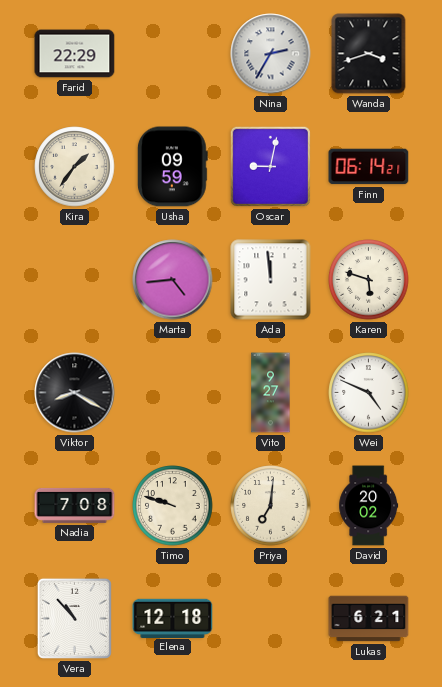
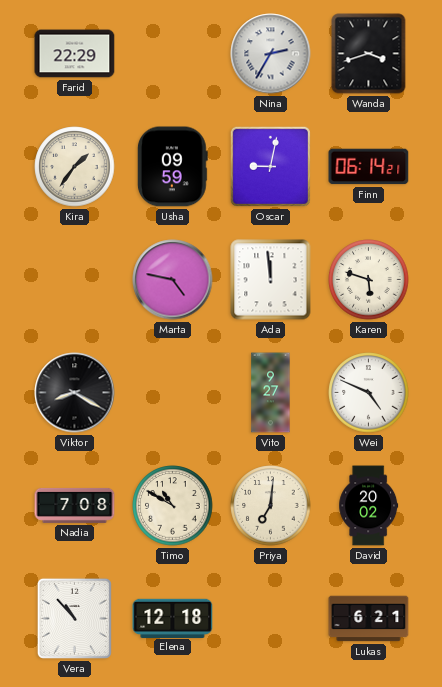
Marta: 4:44 -> 4:47 (173, 280)
Timo: 9:48 -> 10:50 (173, 506)
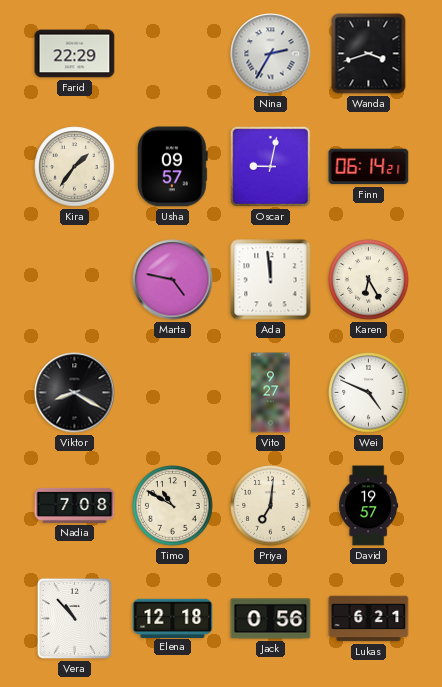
Usha: 09:59 -> 09:57 (172, 167)
Karen: 5:48 -> 6:25 (369, 280)
David: 20:02 -> 19:57 (369, 506)
Jack: none -> 0:56 (271, 619)
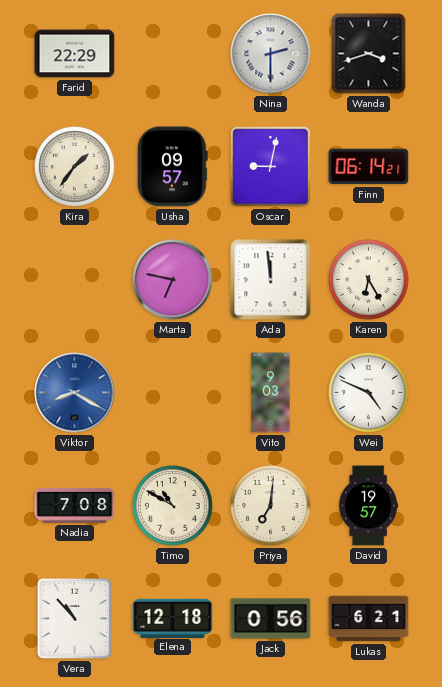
Nina: 2:35 -> 2:30 (271, 54)
Marta: 4:47 -> 6:47 (173, 280)
Viktor dial: black -> blue (75, 393)
Vito: 9:27 -> 9:03 (271, 393)
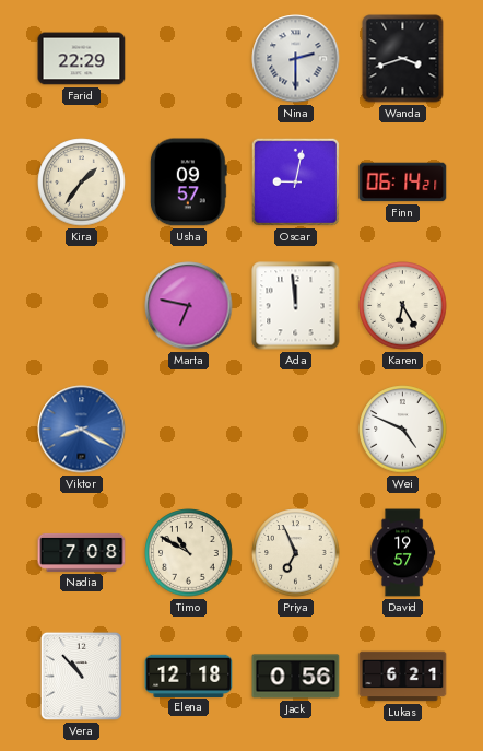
Vito: 9:03 -> none (271, 393)
Priya: 7:01 -> 6:56 (296, 553)
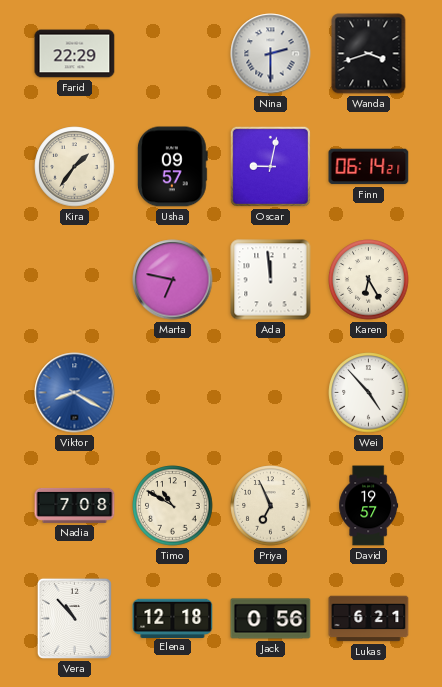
Wei: 4:49 -> 4:53 (369, 393)
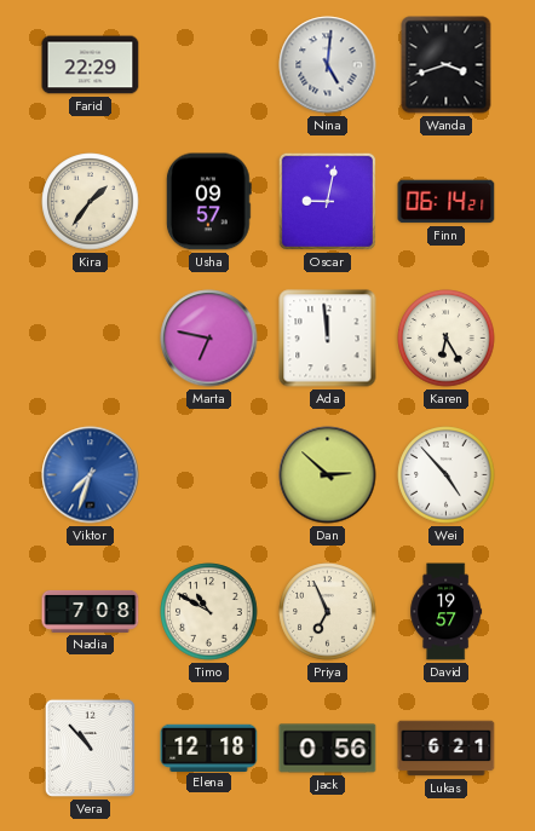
Nina: 2:30 -> 5:01 (328, 65)
Viktor: 8:20 -> 7:33 (91, 475)
Dan: none -> 2:52 (328, 475)
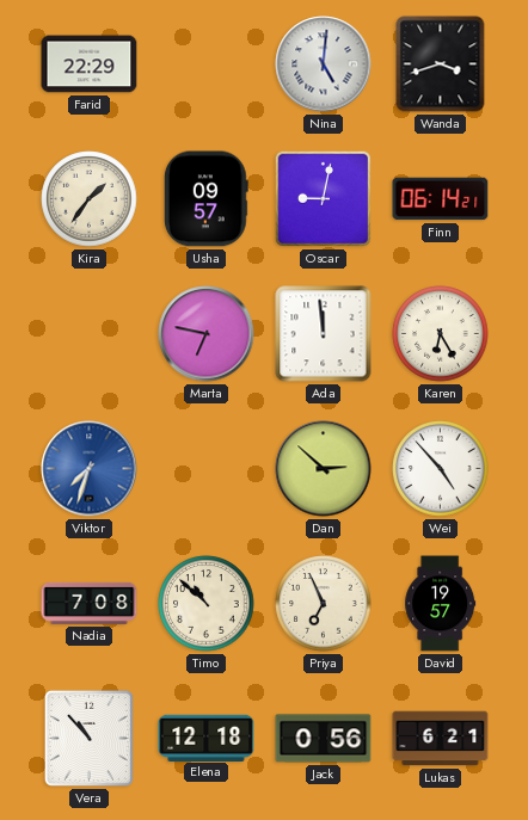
Timo: 10:50 -> 10:52 (207, 604)
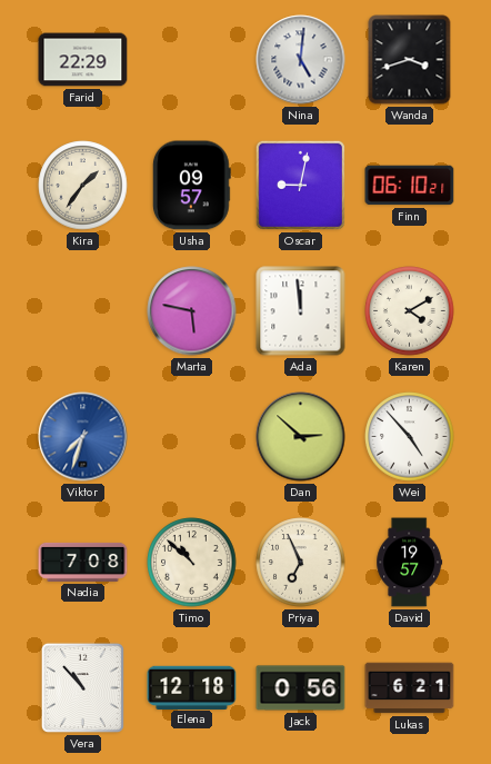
Finn: 06:14 -> 06:10 (410, 186)
Marta: 6:47 -> 5:47 (192, 311)
Karen: 6:25 -> 4:10 (410, 311)
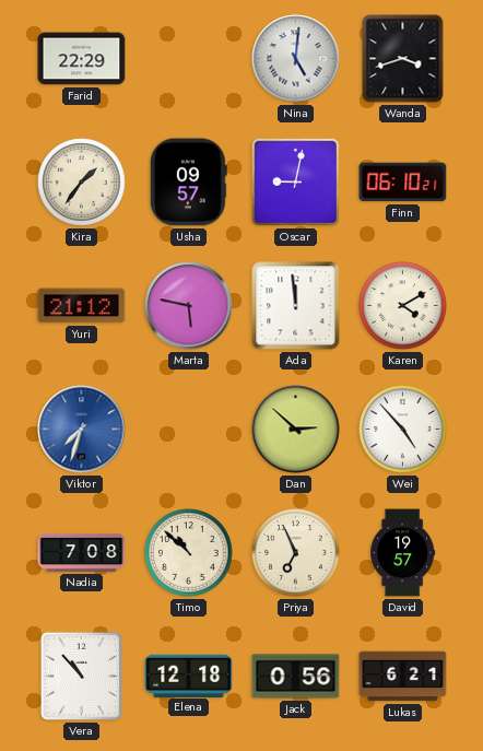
Yuri: none -> 21:12 (82, 306)
